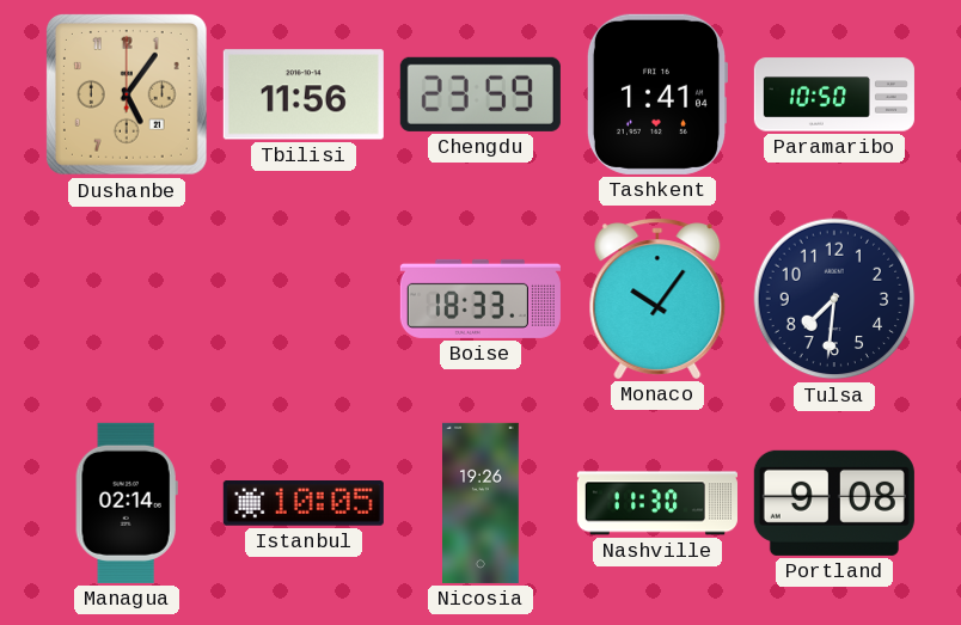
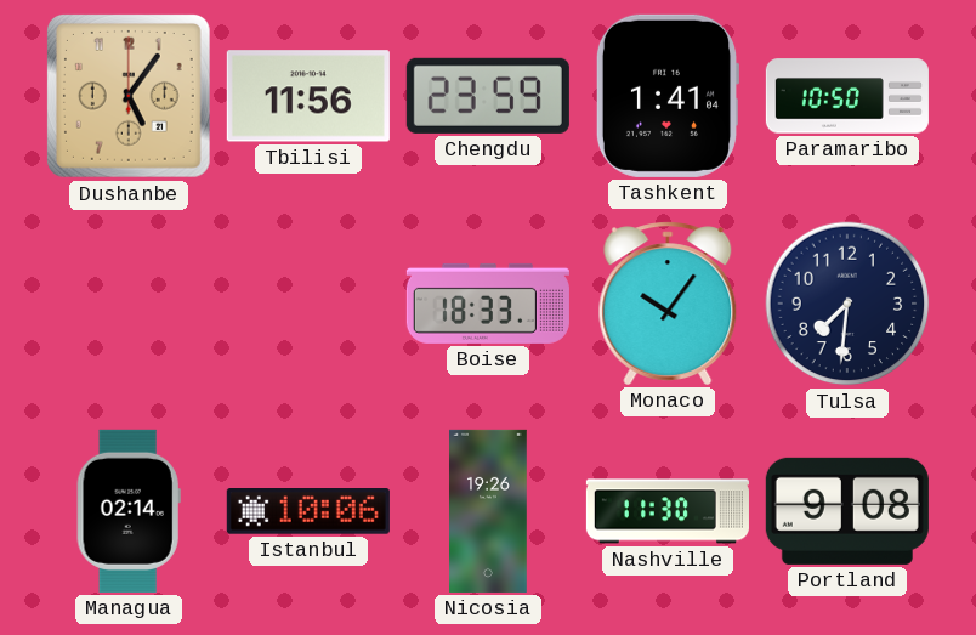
Istanbul: 10:05 -> 10:06 (308, 512)
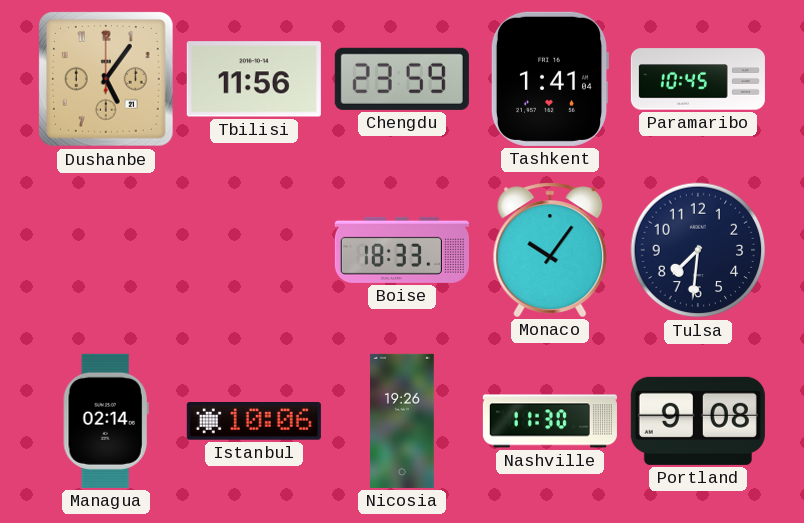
Paramaribo: 10:50 -> 10:45 (698, 79)
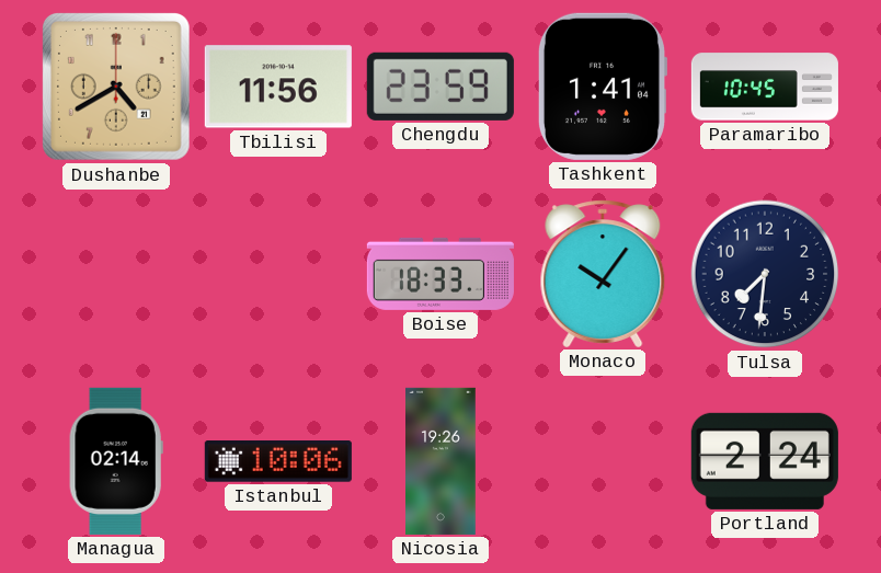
Dushanbe: 5:06 -> 4:40 (116, 87)
Nashville: 11:30 -> none (550, 421)
Portland: 9:08 -> 2:24 (765, 461)
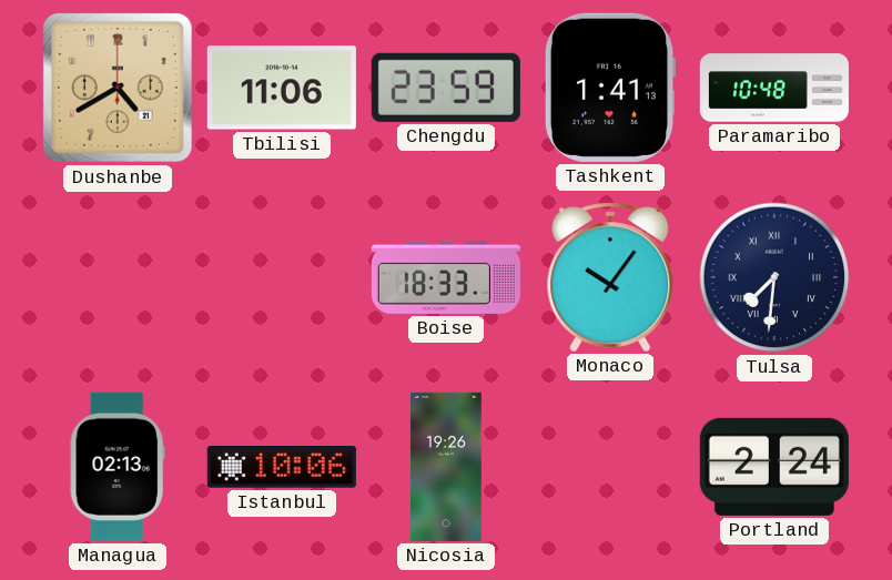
Tbilisi: 11:56 -> 11:06 (282, 88)
Tashkent: 1:41:04 -> 1:41:13 (609, 88)
Paramaribo: 10:45 -> 10:48 (774, 88)
Tulsa numerals: Arabic -> Roman (774, 277)
Managua: 02:14 -> 02:13 (118, 467)
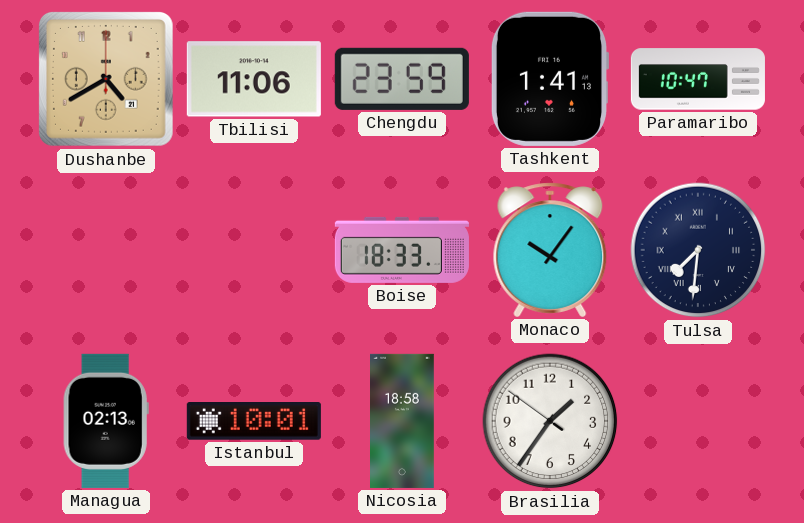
Paramaribo: 10:48 -> 10:47 (698, 79)
Istanbul: 10:06 -> 10:01 (254, 422)
Nicosia: 19:26 -> 18:58 (402, 421)
Brasilia: none -> 1:35 (550, 421)
Portland: 2:24 -> none (774, 467)
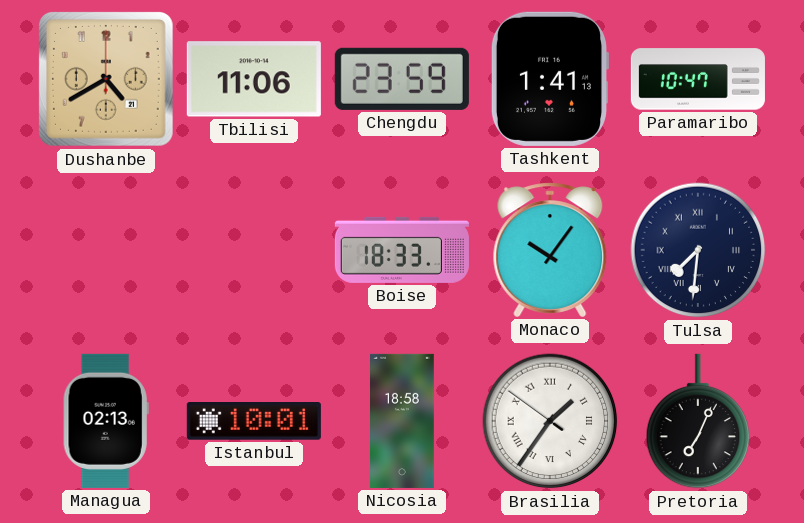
Brasilia numerals: Arabic -> Roman (550, 421)
Pretoria: none -> 7:04 (698, 421)
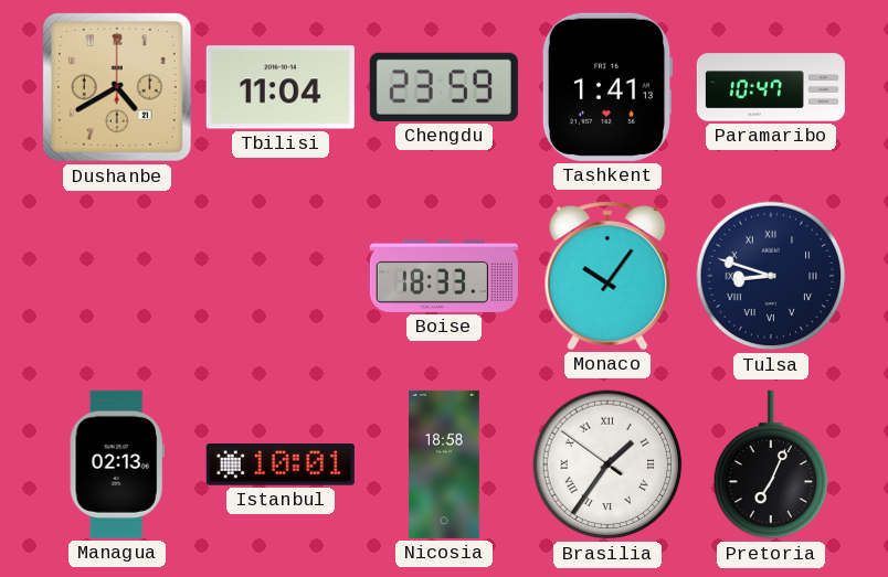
Tbilisi: 11:06 -> 11:04 (281, 87)
Tulsa: 7:31 -> 8:48 (771, 276)
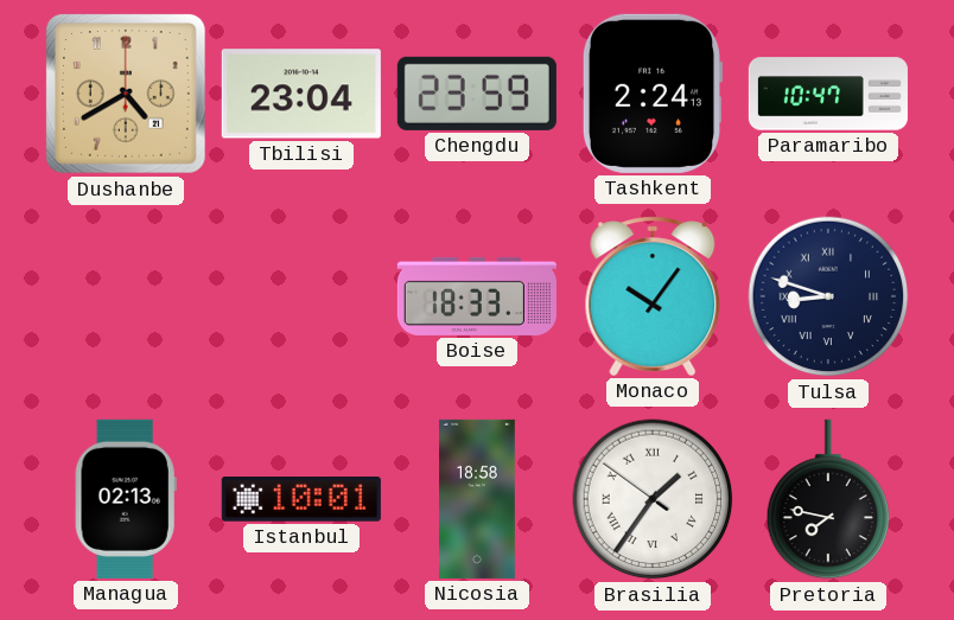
Tbilisi: 11:04 -> 23:04 (301, 94)
Tashkent: 1:41 -> 2:24 (651, 94)
Pretoria: 7:04 -> 7:47 (828, 499)
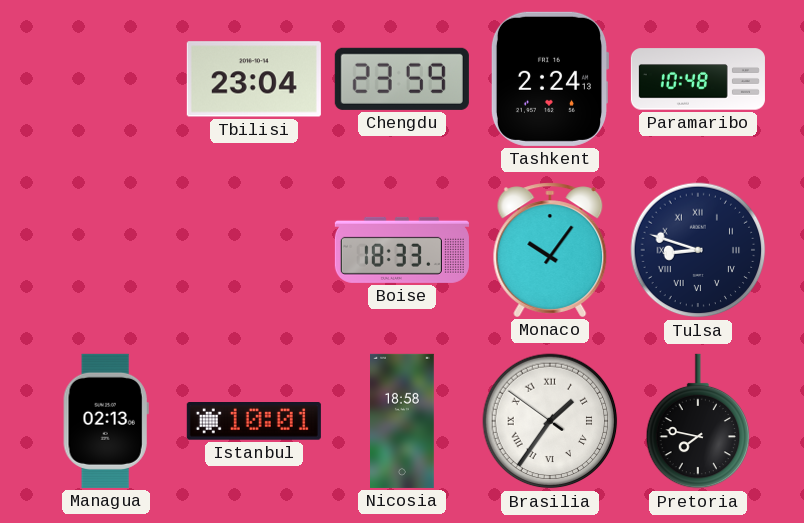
Dushanbe: 4:40 -> none (126, 94)
Paramaribo: 10:47 -> 10:48 (698, 79)
